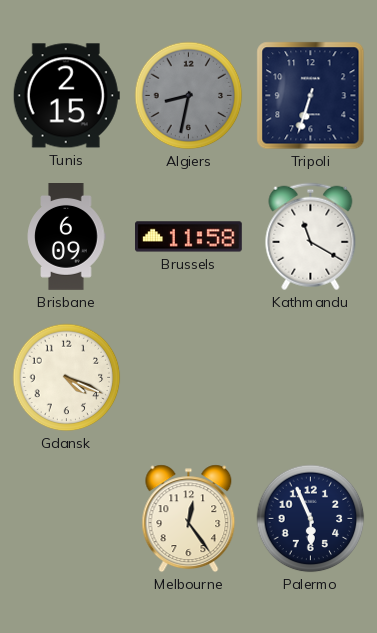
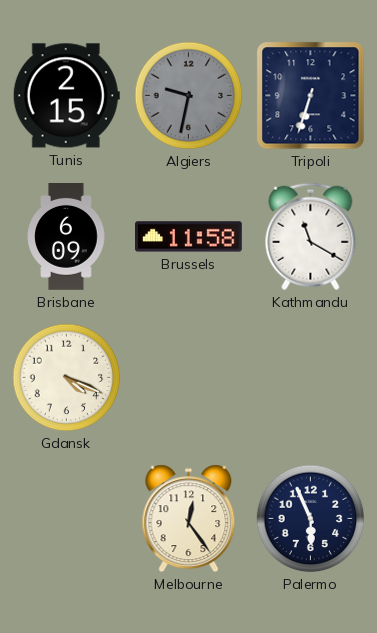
Algiers: 8:32 -> 9:32 (189, 96)
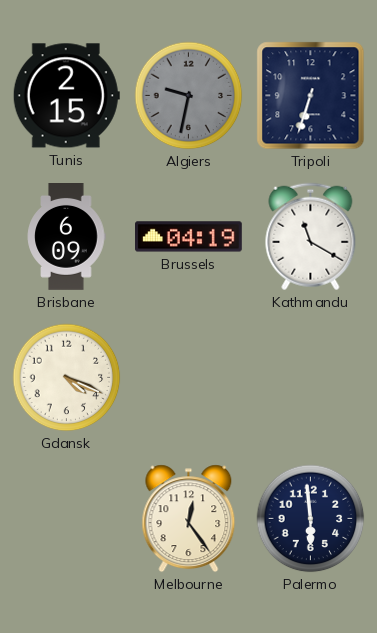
Brussels: 11:58 -> 04:19 (189, 237)
Palermo: 5:56 -> 5:59 (311, 519)
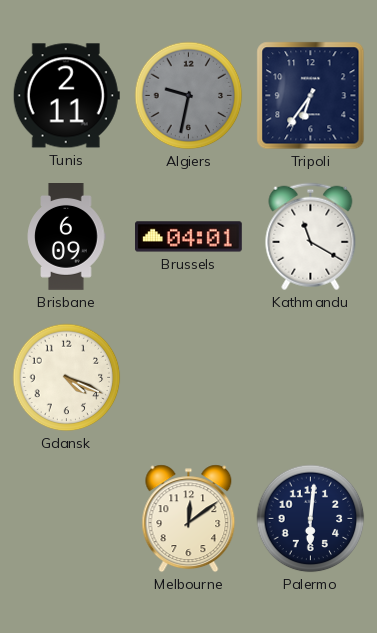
Tunis: 2:15 -> 2:11 (66, 96)
Tripoli: 6:33 -> 6:36 (311, 96)
Brussels: 04:19 -> 04:01 (189, 237)
Melbourne: 12:24 -> 12:09 (189, 519)
Palermo: 5:59 -> 6:01 (311, 519)
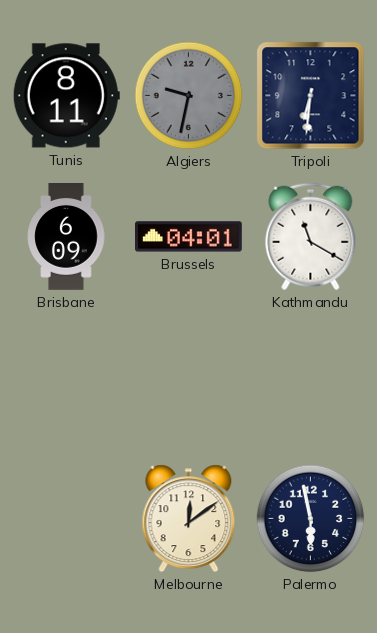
Tunis: 2:11 -> 8:11 (66, 96)
Tripoli: 6:36 -> 6:31 (311, 96)
Gdansk: 4:19 -> none (67, 378)
Palermo: 6:01 -> 5:58 (311, 519)
